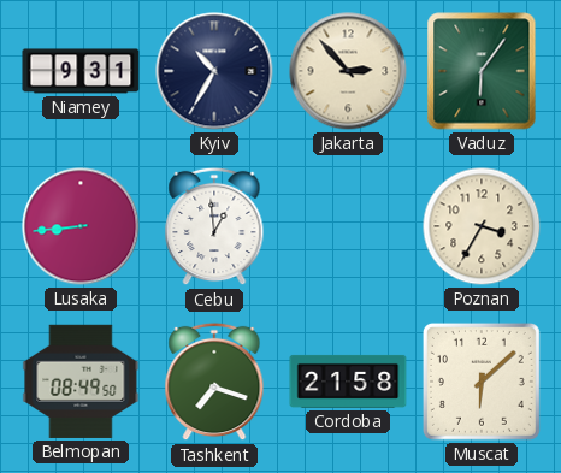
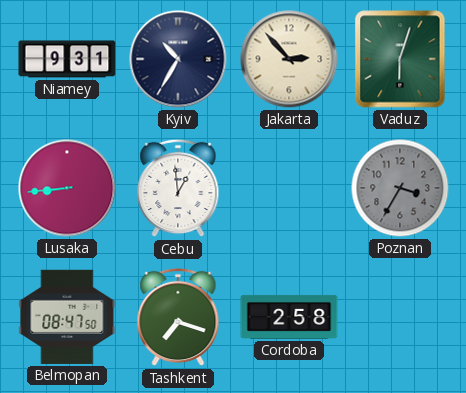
Vaduz: 6:06 -> 6:03 (400, 59)
Poznan dial: cream -> grey (400, 188)
Belmopan: 08:49 -> 08:47 (67, 317)
Cordoba: 21:58 -> 2:58 (289, 317)
Muscat: 6:08 -> none (482, 382)
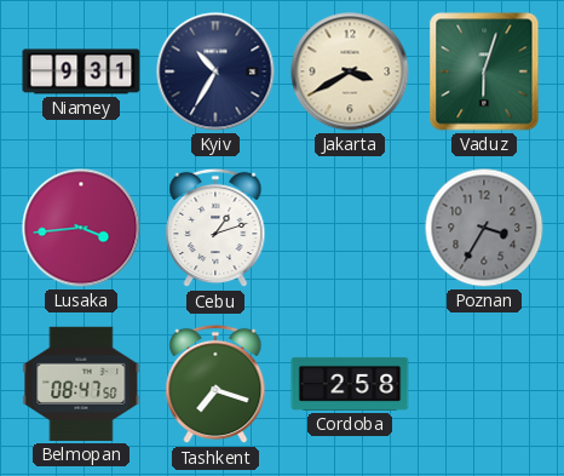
Jakarta: 2:53 -> 3:40 (350, 71)
Lusaka: 8:44 -> 3:44 (81, 228)
Cebu: 12:59 -> 1:12 (215, 228)
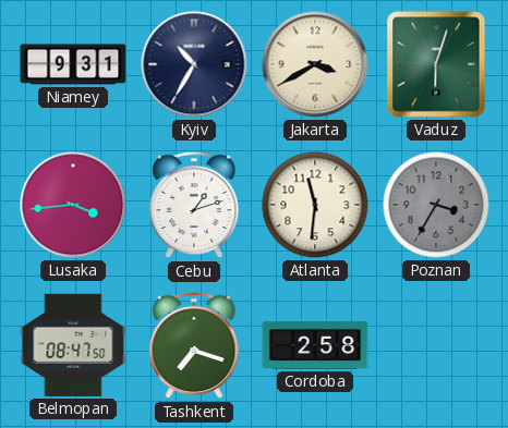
Atlanta: none -> 11:31 (315, 205)
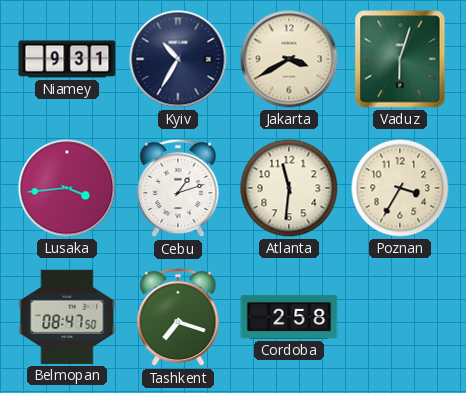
Poznan dial: grey -> cream (400, 188)
